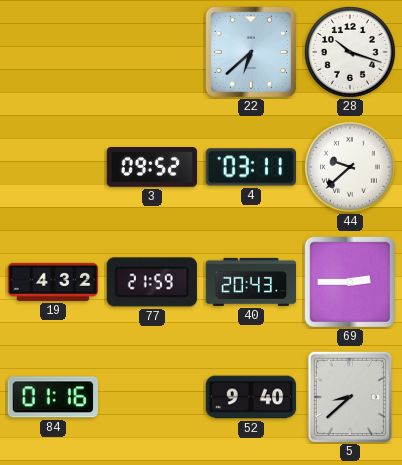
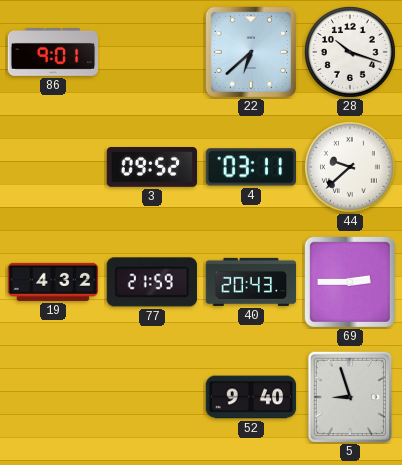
86: none -> 9:01 (53, 53)
84: 01:16 -> none (53, 397)
5: 8:38 -> 8:57 (350, 397)
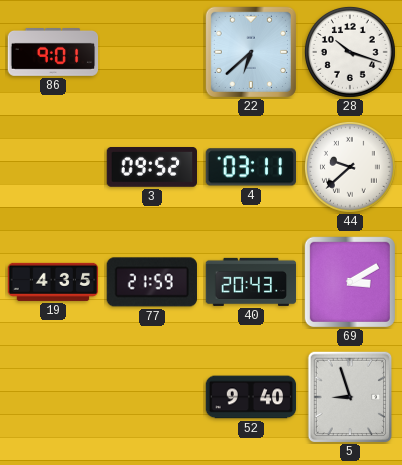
19: 4:32 -> 4:35 (53, 282)
69: 2:45 -> 3:10 (350, 282)
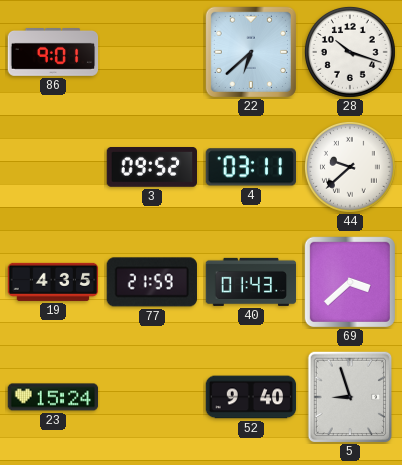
40: 20:43 -> 01:43 (251, 282)
69: 3:10 -> 3:38 (350, 282)
23: none -> 15:24 (53, 397)
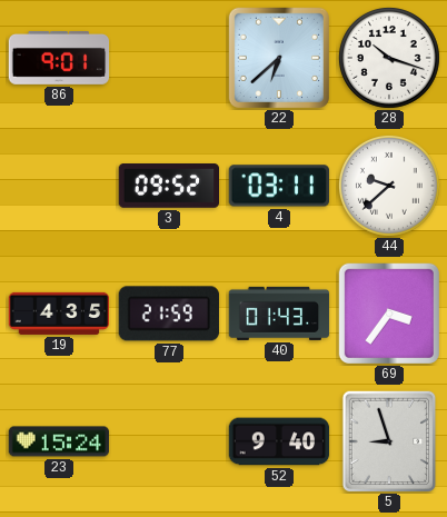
69: 3:38 -> 3:36 (389, 314)
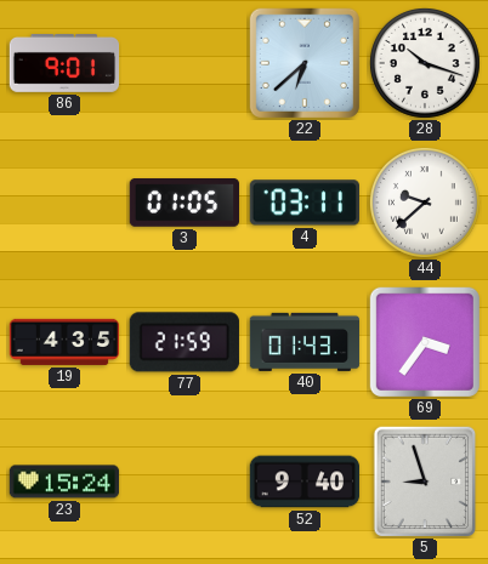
3: 09:52 -> 01:05 (183, 204)
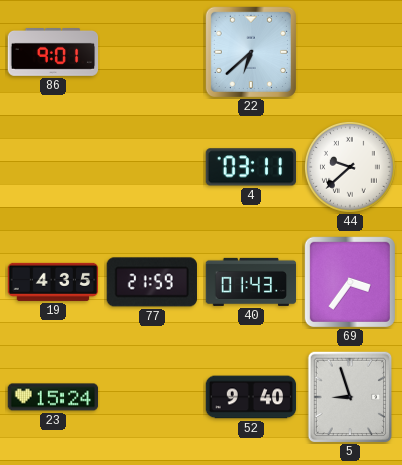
28: 10:18 -> none (425, 63)
3: 01:05 -> none (183, 204)
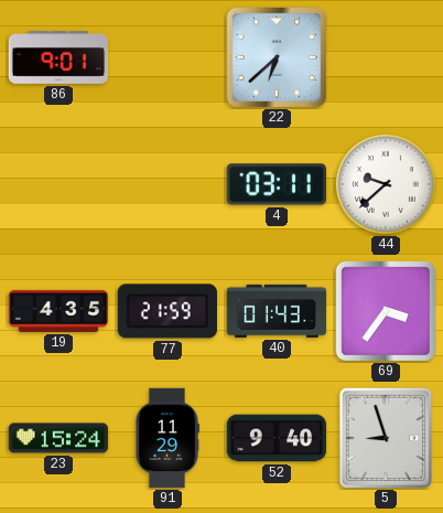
91: none -> 11:29 (168, 438)
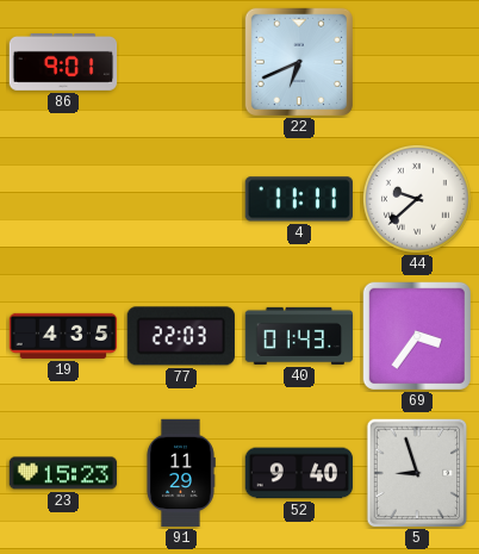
22: 6:38 -> 6:41 (299, 62)
4: 03:11 -> 11:11 (298, 199)
77: 21:59 -> 22:03 (181, 336)
23: 15:24 -> 15:23 (63, 473)
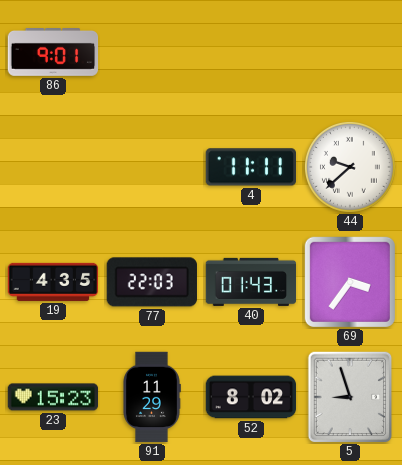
22: 6:41 -> none (299, 62)
52: 9:40 -> 8:02 (251, 397)
